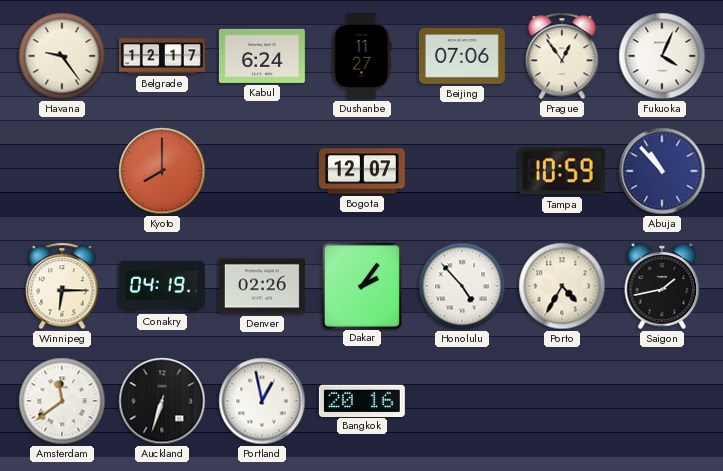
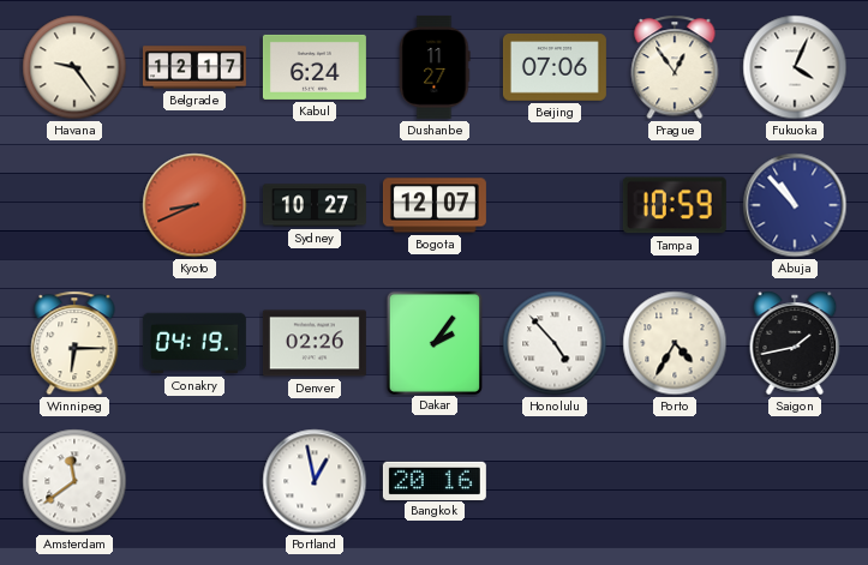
Kyoto: 8:00 -> 8:41 (194, 205)
Sydney: none -> 10:27 (315, 205)
Auckland: 6:33 -> none (162, 401)
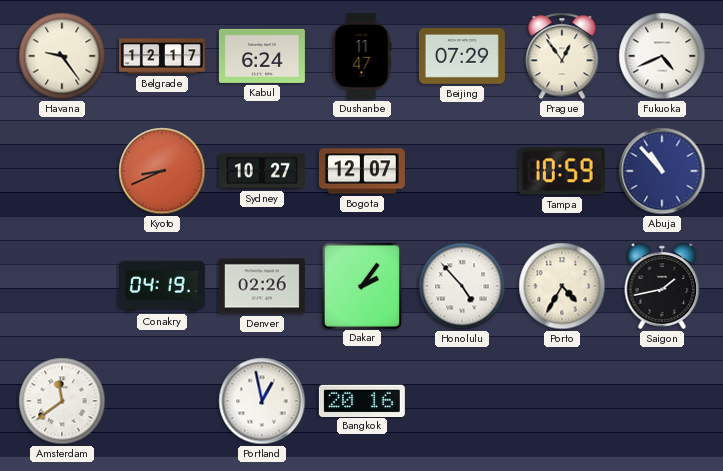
Dushanbe: 11:27 -> 11:47 (362, 56)
Beijing: 07:06 -> 07:29 (462, 57)
Fukuoka: 4:04 -> 4:41 (662, 56)
Winnipeg: 6:15 -> none (74, 343)
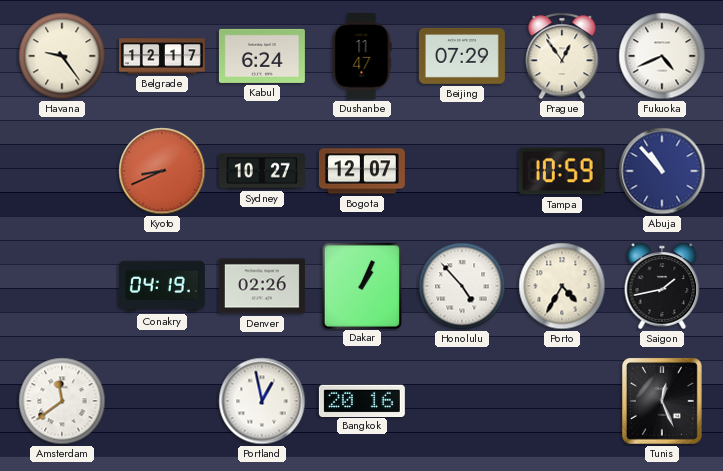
Dakar: 2:06 -> 1:04 (361, 285)
Tunis: none -> 12:26 (662, 401)
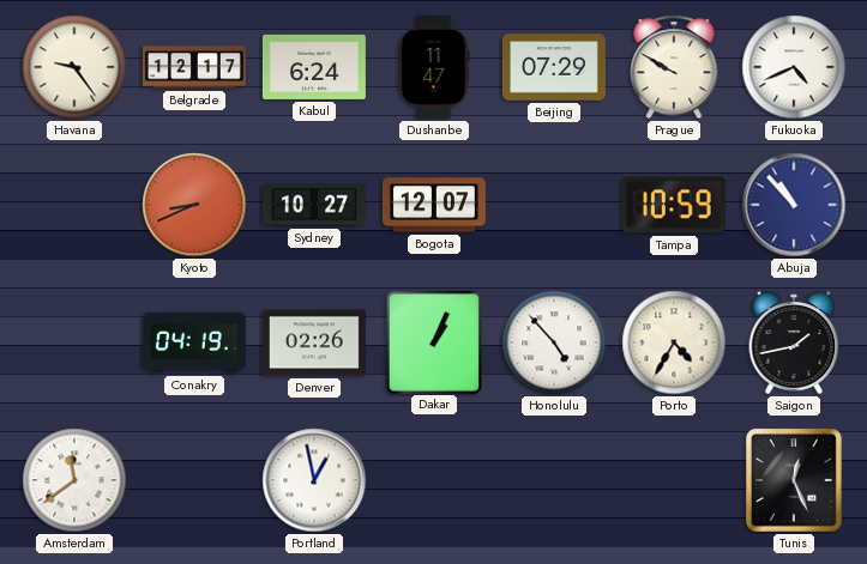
Prague: 12:54 -> 9:50 (674, 67)
Bangkok: 20:16 -> none (362, 400)
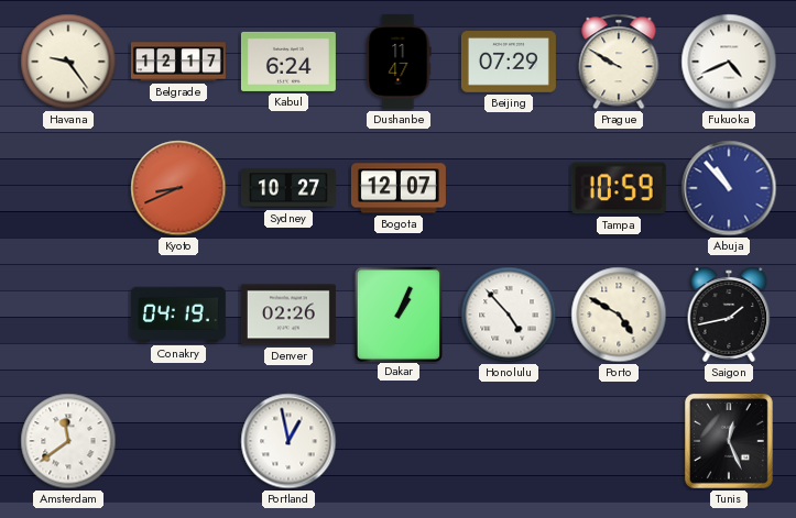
Porto: 4:35 -> 4:50 (619, 315)
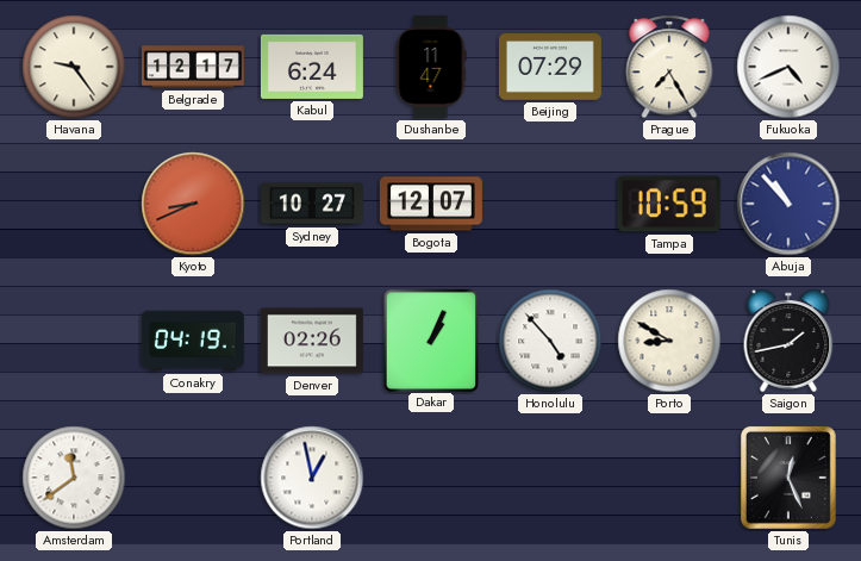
Prague: 9:50 -> 7:25 (669, 67)
Porto: 4:50 -> 8:50 (669, 341)
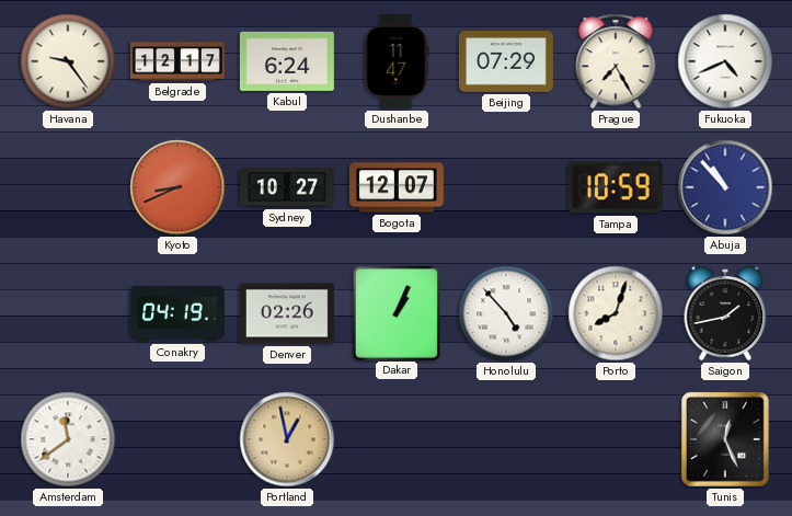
Porto: 8:50 -> 8:03 (616, 313)
Portland dial: white -> champagne (287, 439)
